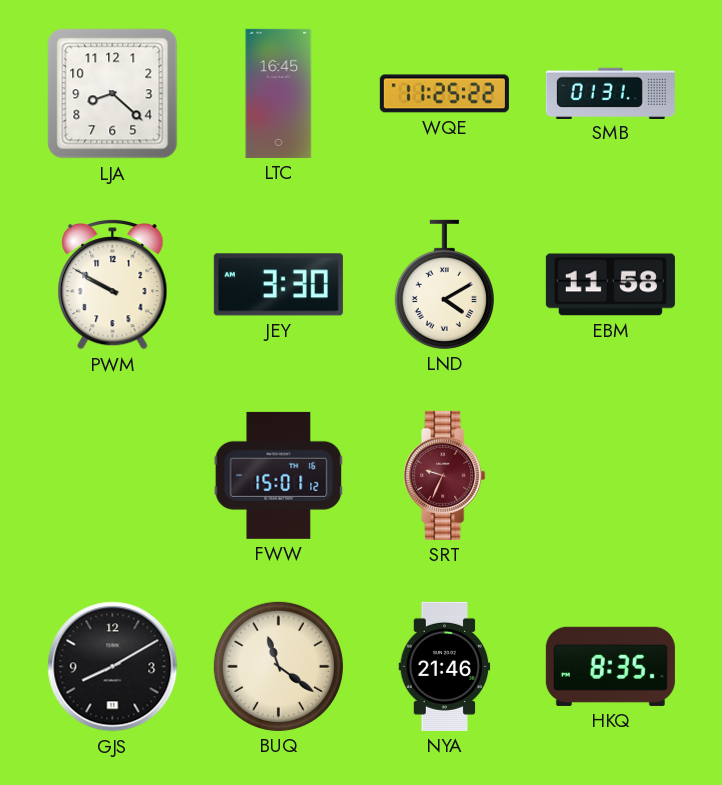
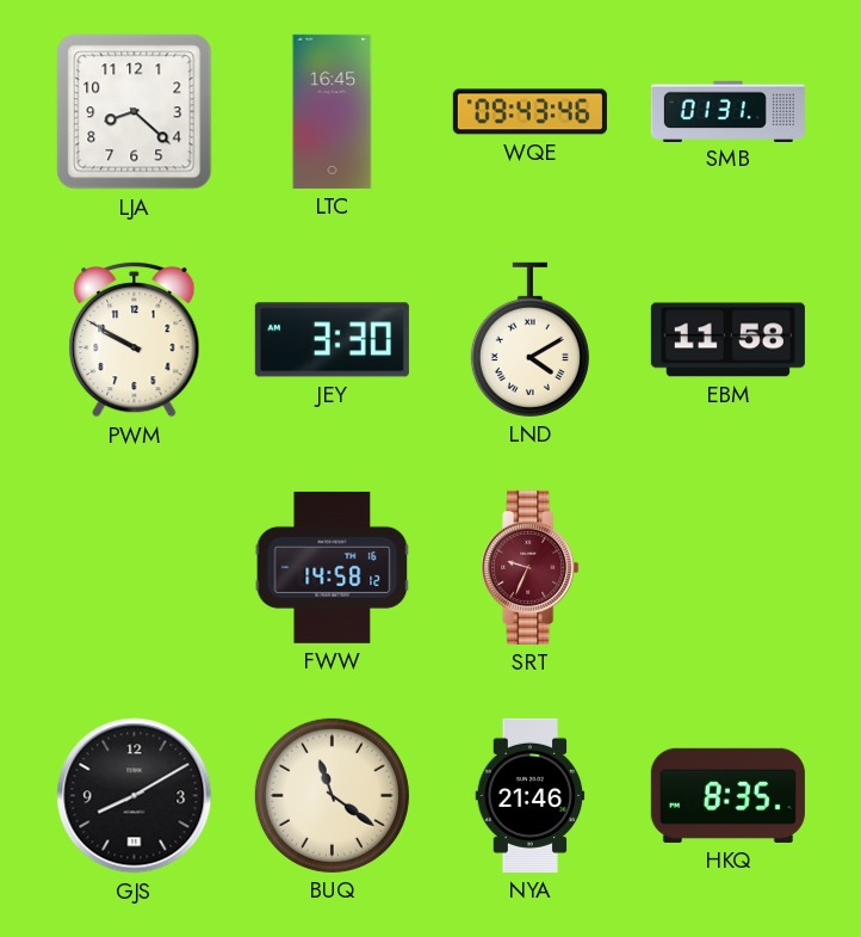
WQE: 11:25 -> 09:43 (529, 112)
FWW: 15:01 -> 14:58 (333, 567)
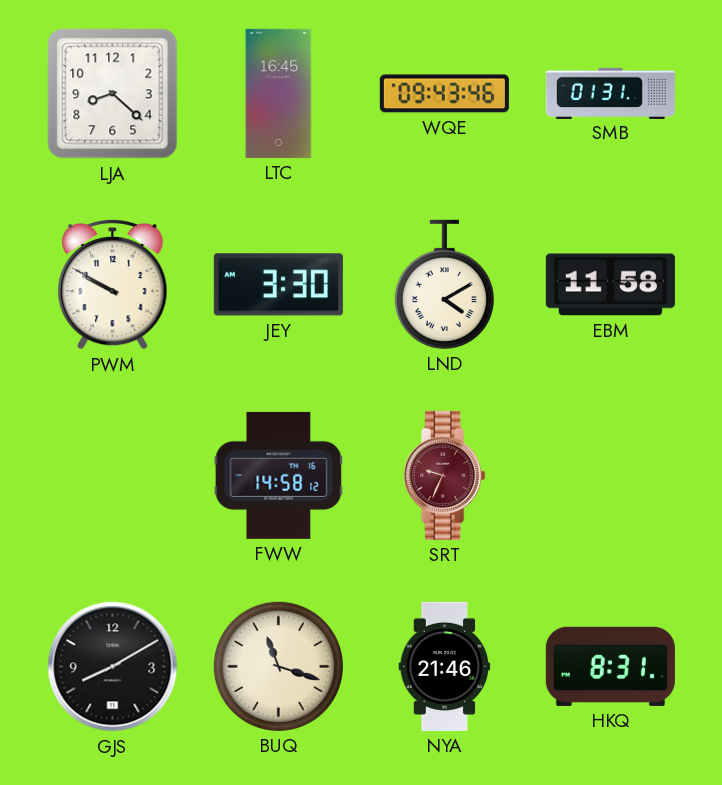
BUQ: 11:21 -> 11:18 (278, 666)
HKQ: 8:35 -> 8:31 (610, 666)
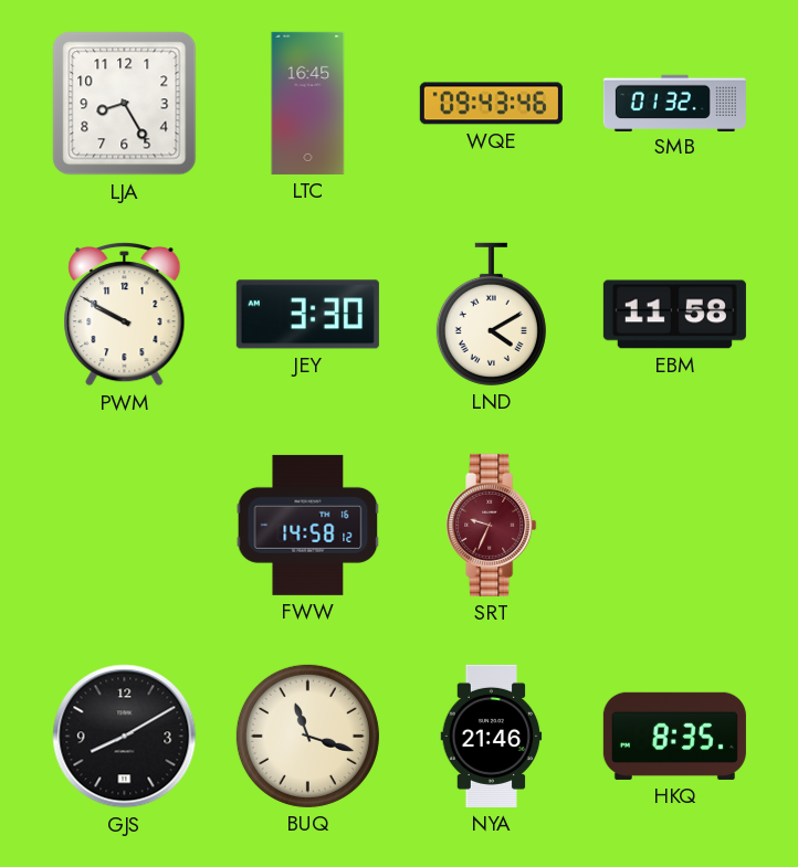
LJA: 8:22 -> 8:25 (125, 104)
SMB: 01:31 -> 01:32 (674, 103)
HKQ: 8:31 -> 8:35 (674, 736)
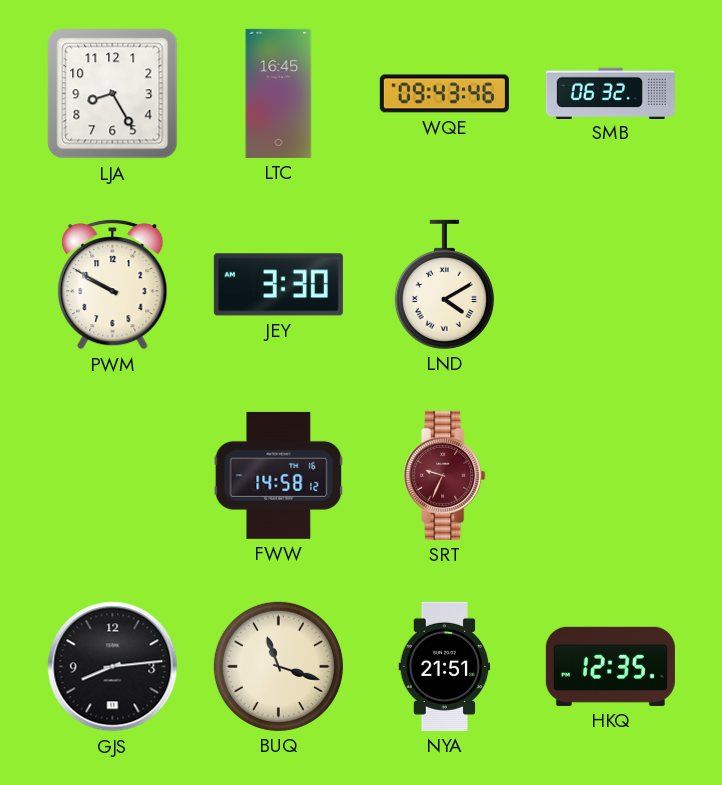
SMB: 01:32 -> 06:32 (610, 93)
EBM: 11:58 -> none (674, 315)
GJS: 8:10 -> 8:14 (113, 667)
NYA: 21:46 -> 21:51 (445, 666)
HKQ: 8:35 -> 12:35 (610, 666)
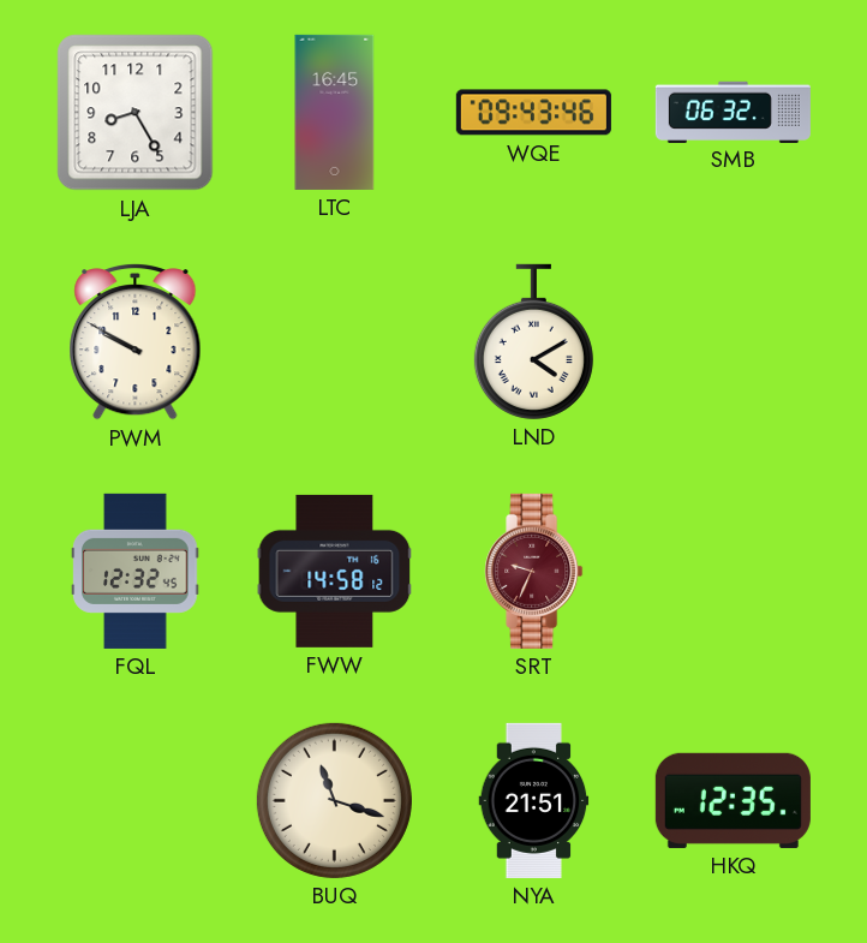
JEY: 3:30 -> none (278, 285)
FQL: none -> 12:32 (136, 571)
GJS: 8:14 -> none (113, 667)
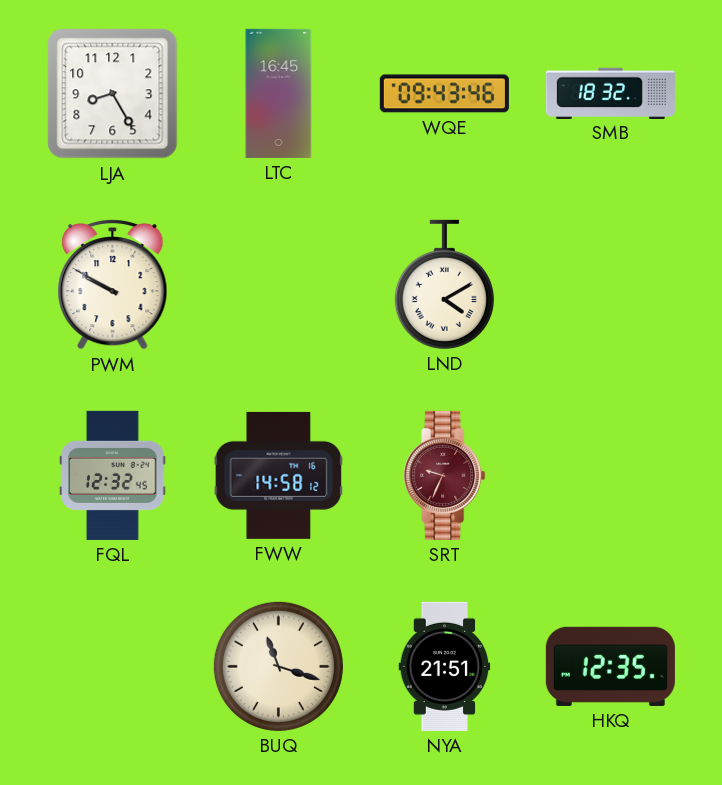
SMB: 06:32 -> 18:32 (610, 93)
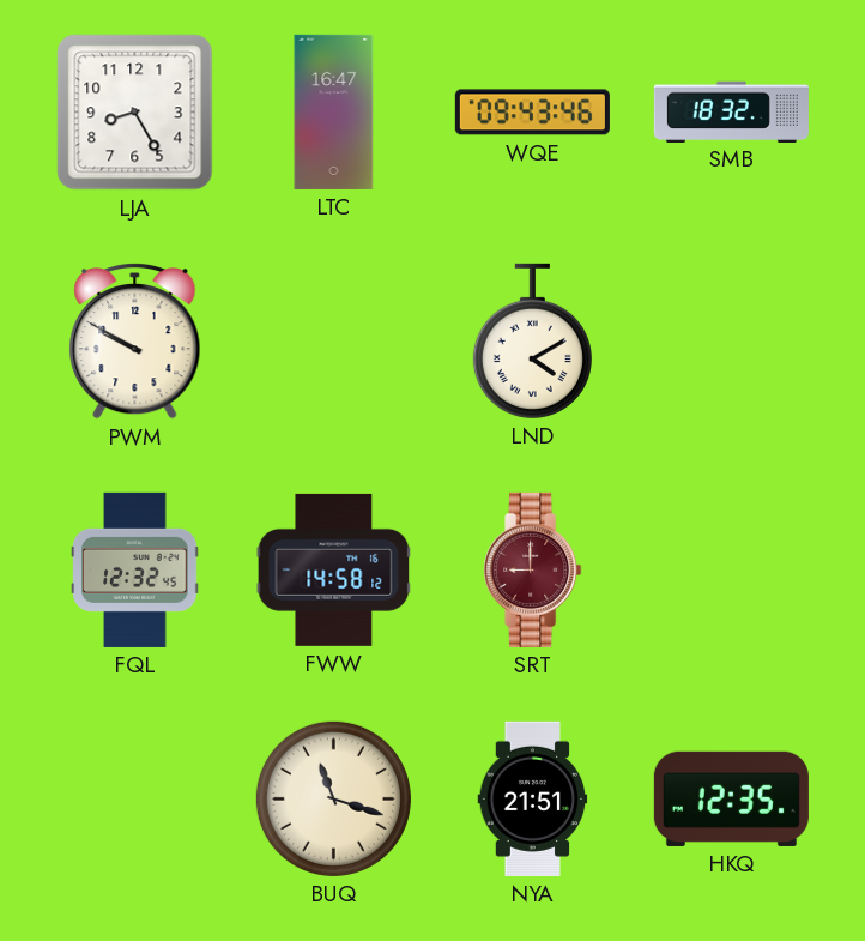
LTC: 16:45 -> 16:47 (334, 111)
SRT: 9:34 -> 9:00 (533, 569)
